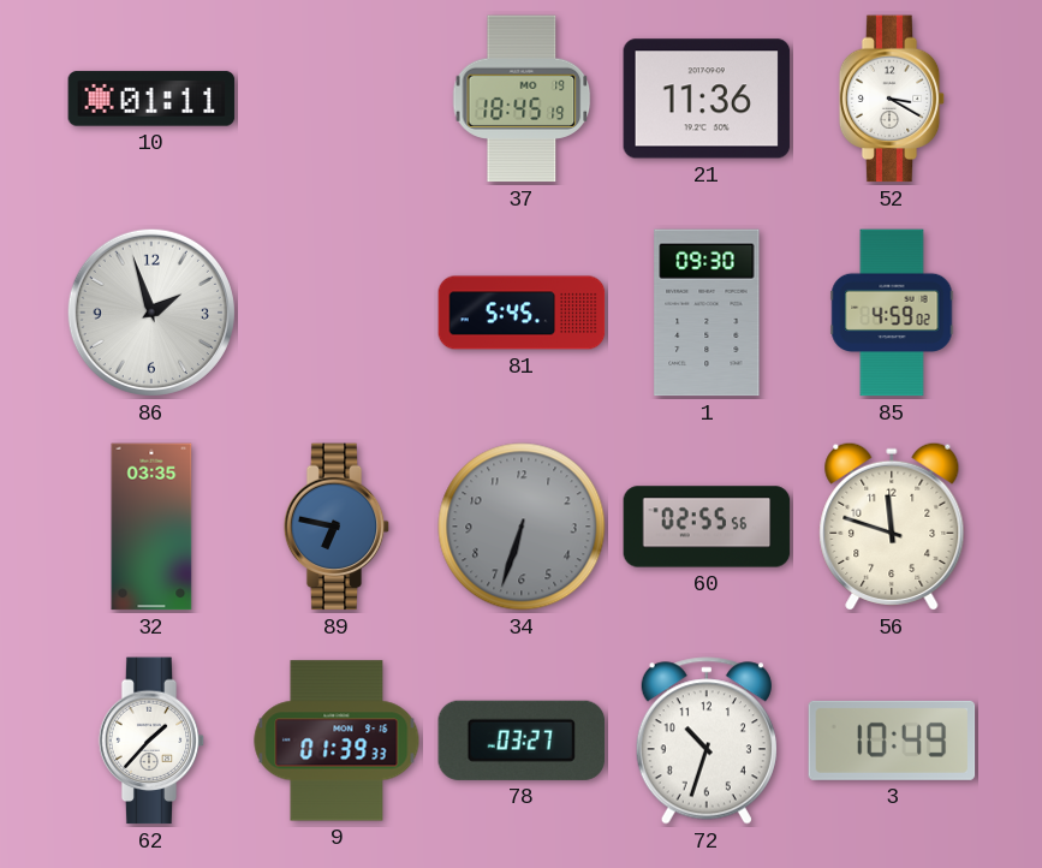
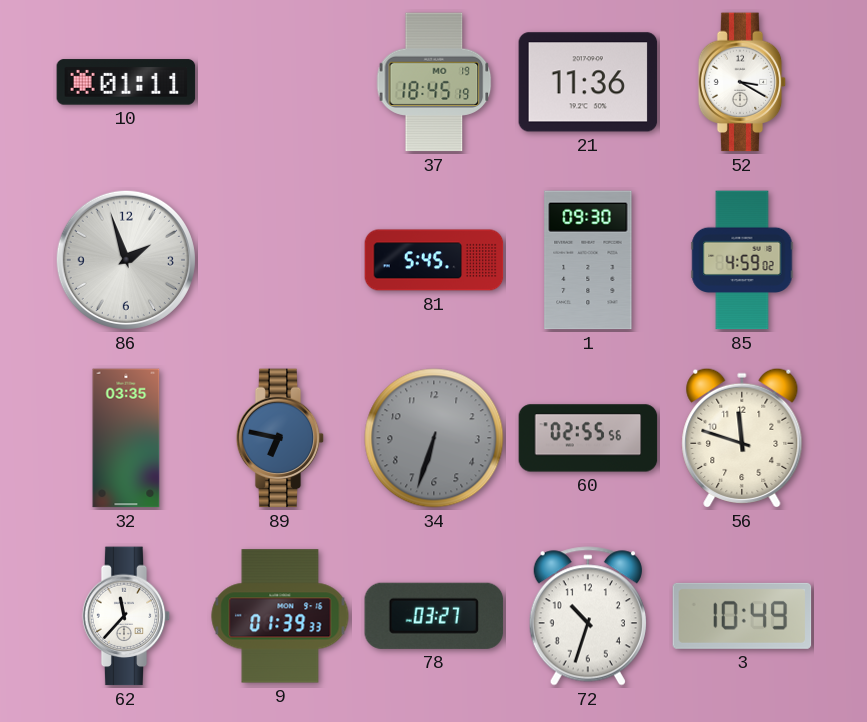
62: 1:37 -> 11:37 (126, 616)
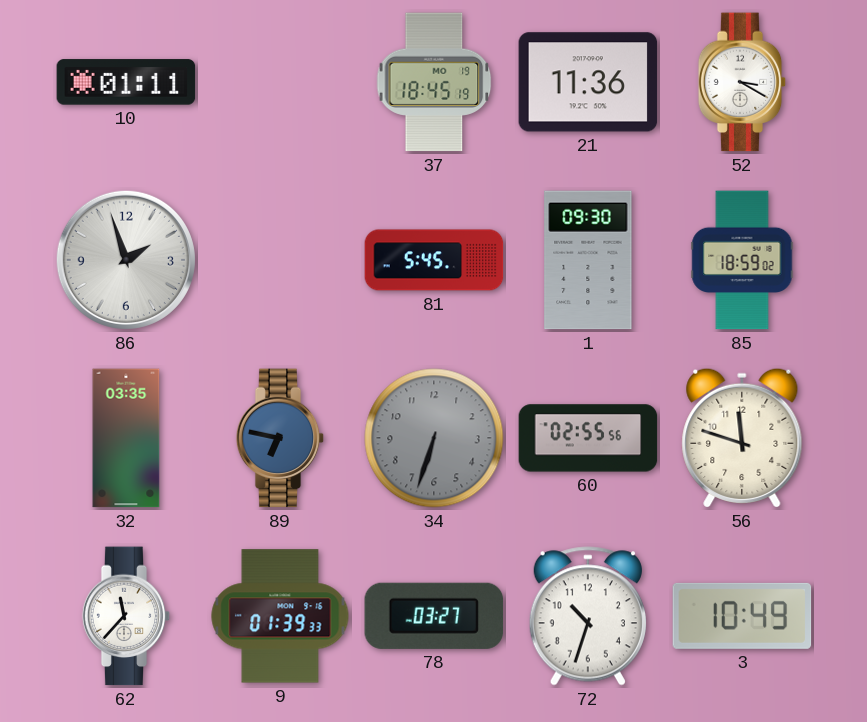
85: 4:59 -> 18:59 (742, 260)
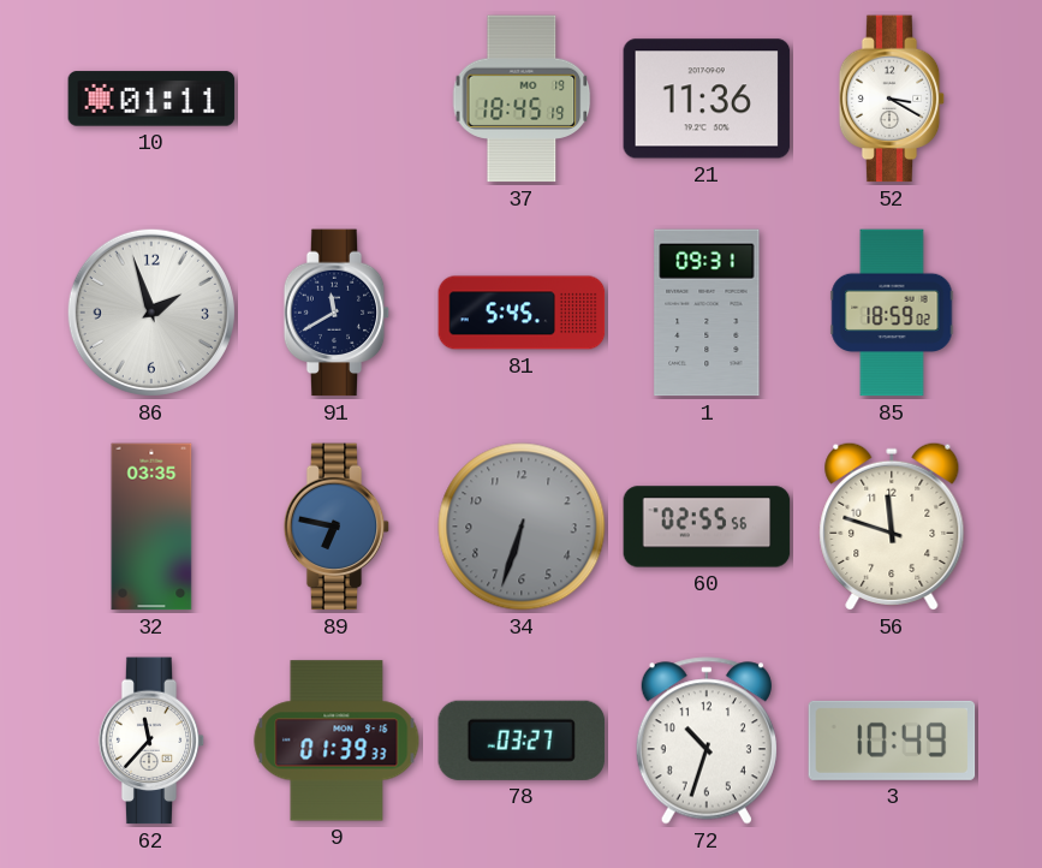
91: none -> 11:40 (337, 313)
1: 09:30 -> 09:31 (707, 313)
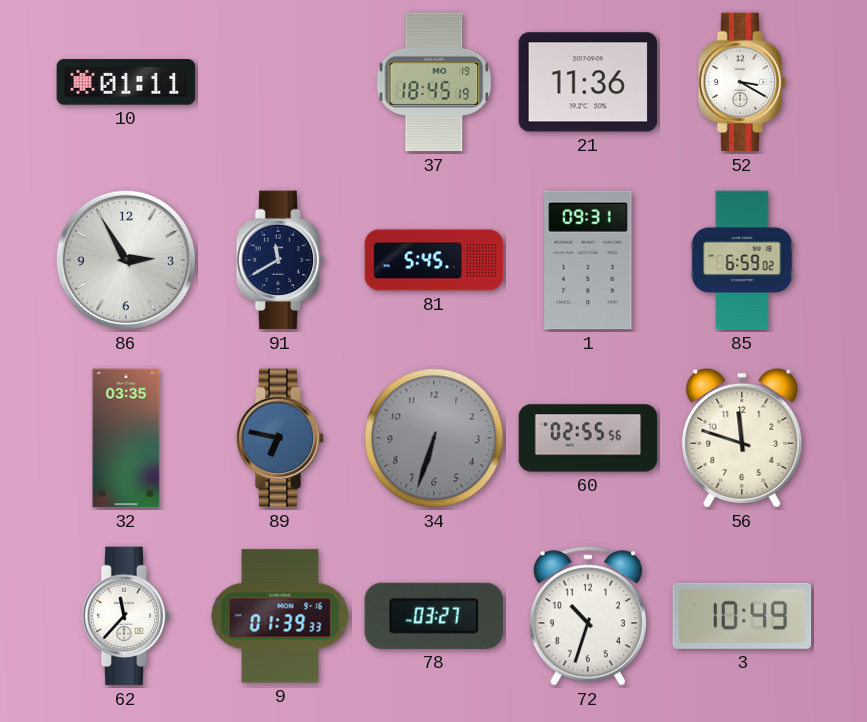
86: 1:57 -> 2:55 (126, 260)
85: 18:59 -> 6:59 (742, 260)
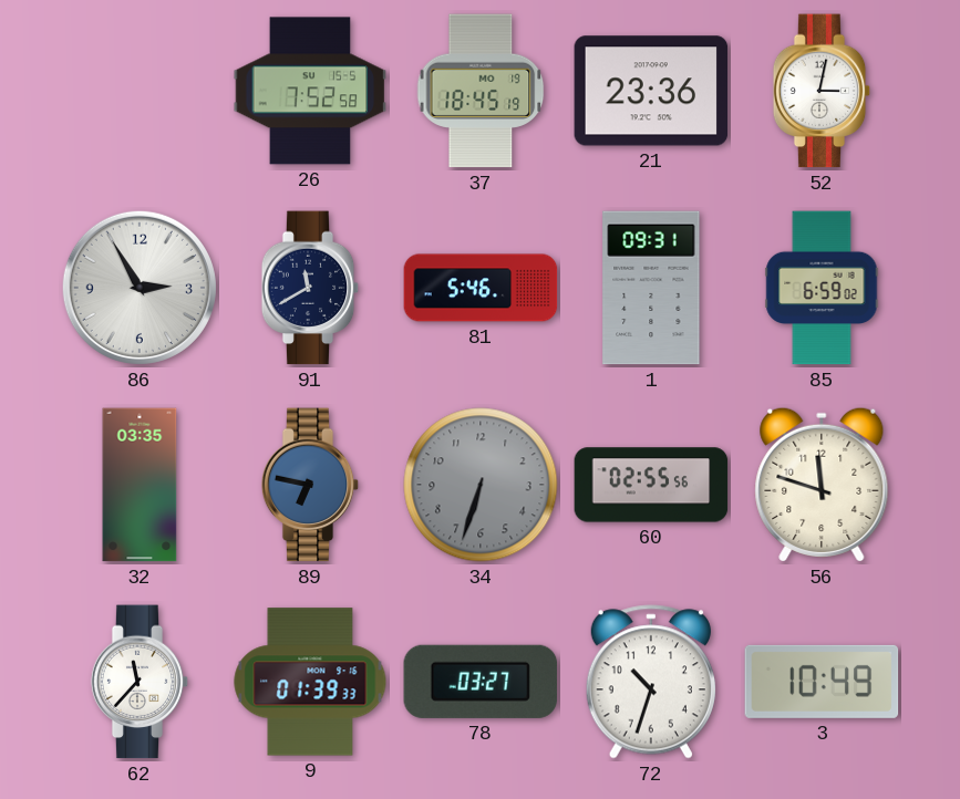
10: 01:11 -> none (126, 82)
26: none -> 7:52 (310, 91)
21: 11:36 -> 23:36 (651, 91)
52: 3:20 -> 3:02 (822, 91)
81: 5:45 -> 5:46 (481, 288)
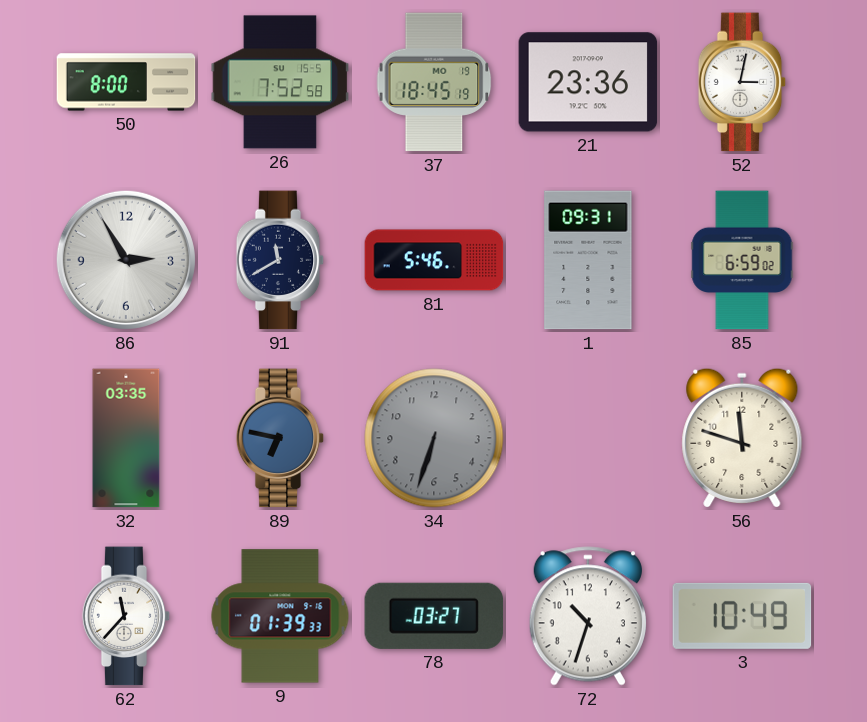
50: none -> 8:00 (126, 82)
60: 02:55 -> none (651, 485)
